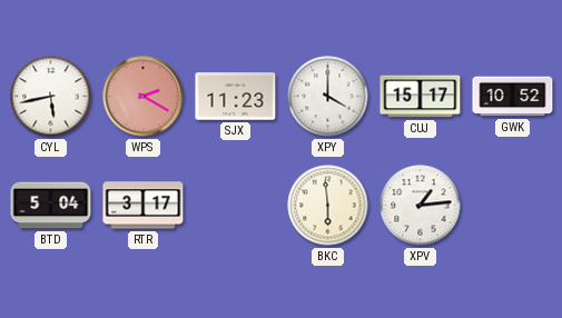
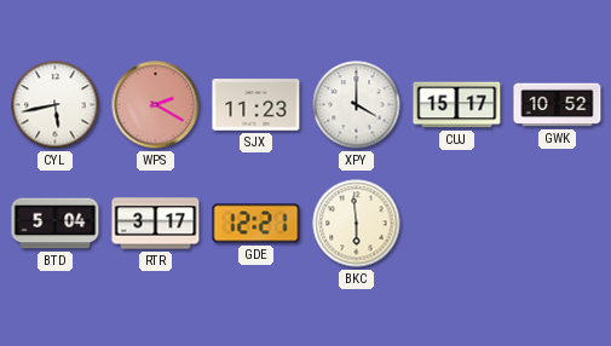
GDE: none -> 12:21 (256, 224)
XPV: 1:14 -> none (421, 206)
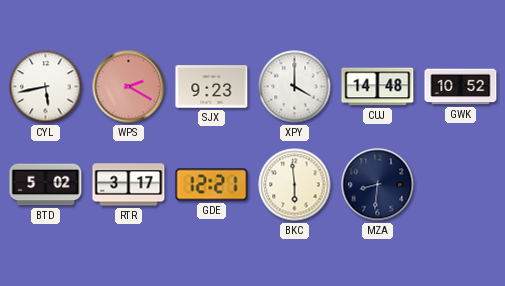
SJX: 11:23 -> 9:23 (212, 87)
CUJ: 15:17 -> 14:48 (378, 87)
BTD: 5:04 -> 5:02 (46, 185)
MZA: none -> 8:31 (378, 185)
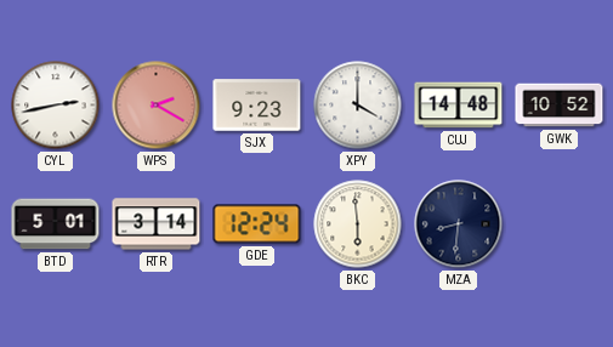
CYL: 5:43 -> 2:43 (56, 106)
BTD: 5:02 -> 5:01 (56, 224)
RTR: 3:17 -> 3:14 (157, 224)
GDE: 12:21 -> 12:24 (257, 224)
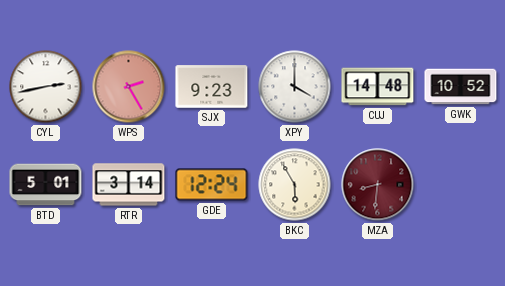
WPS: 2:20 -> 2:25 (129, 87)
BKC: 5:59 -> 5:55 (295, 185)
MZA dial: navy -> burgundy (378, 185)
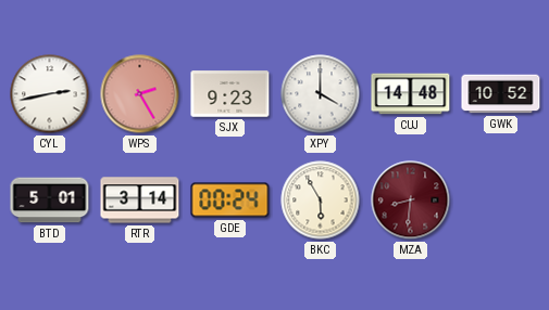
GDE: 12:24 -> 00:24 (230, 201)
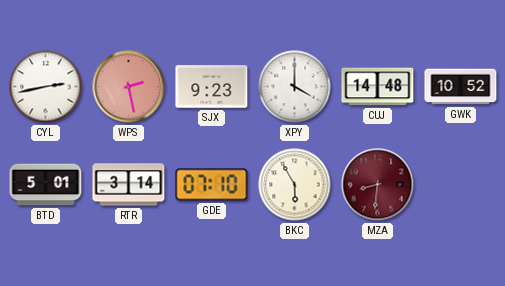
WPS: 2:25 -> 2:28 (129, 87)
GDE: 00:24 -> 07:10 (212, 185)
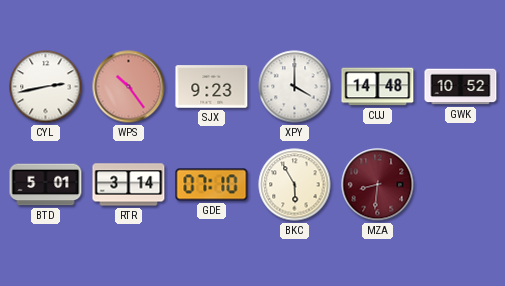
WPS: 2:28 -> 10:24 (129, 87)
